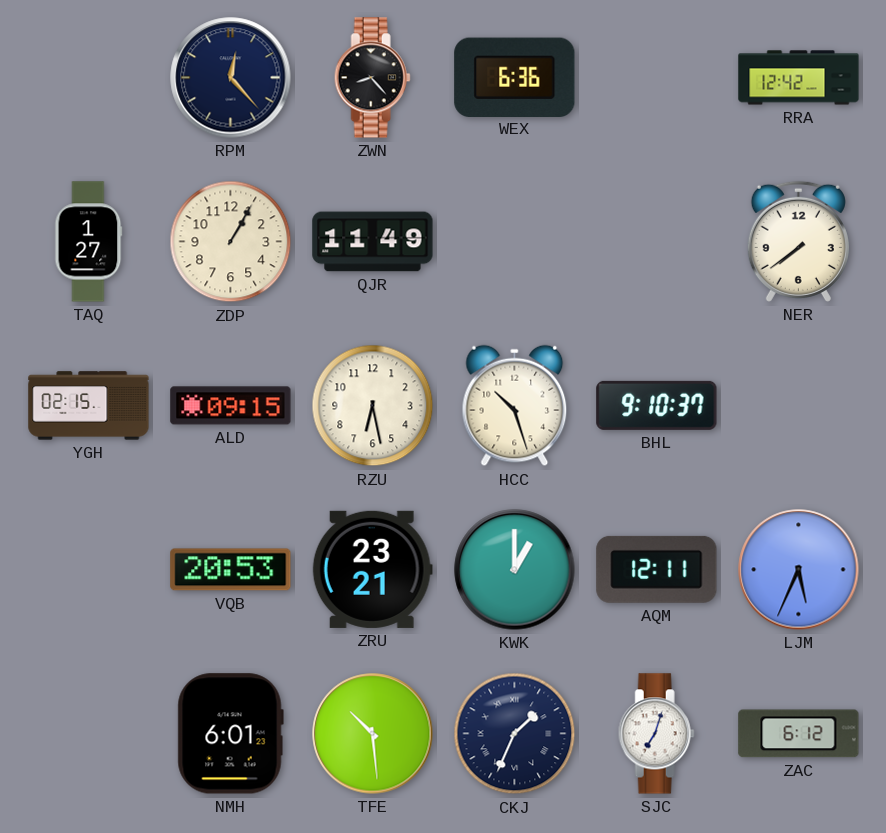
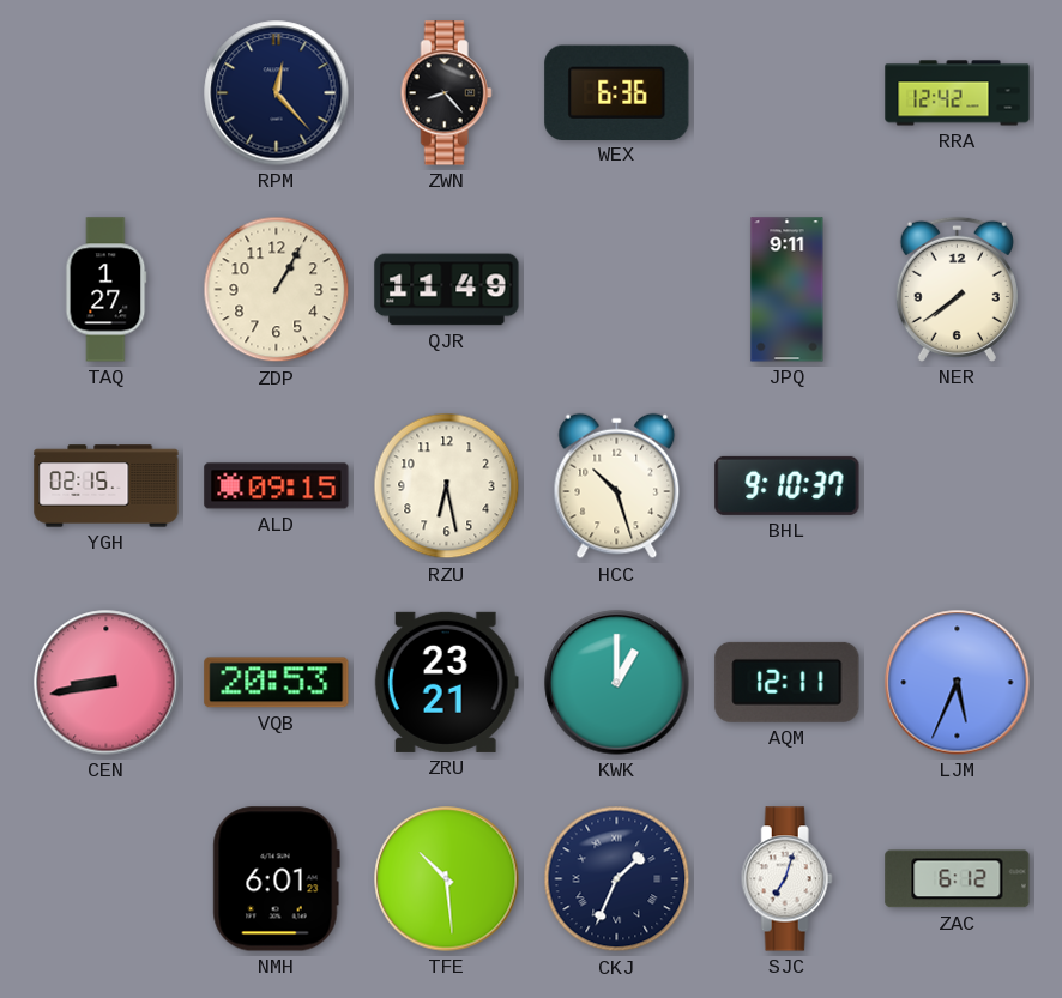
JPQ: none -> 9:11 (788, 290)
CEN: none -> 8:43 (107, 683)
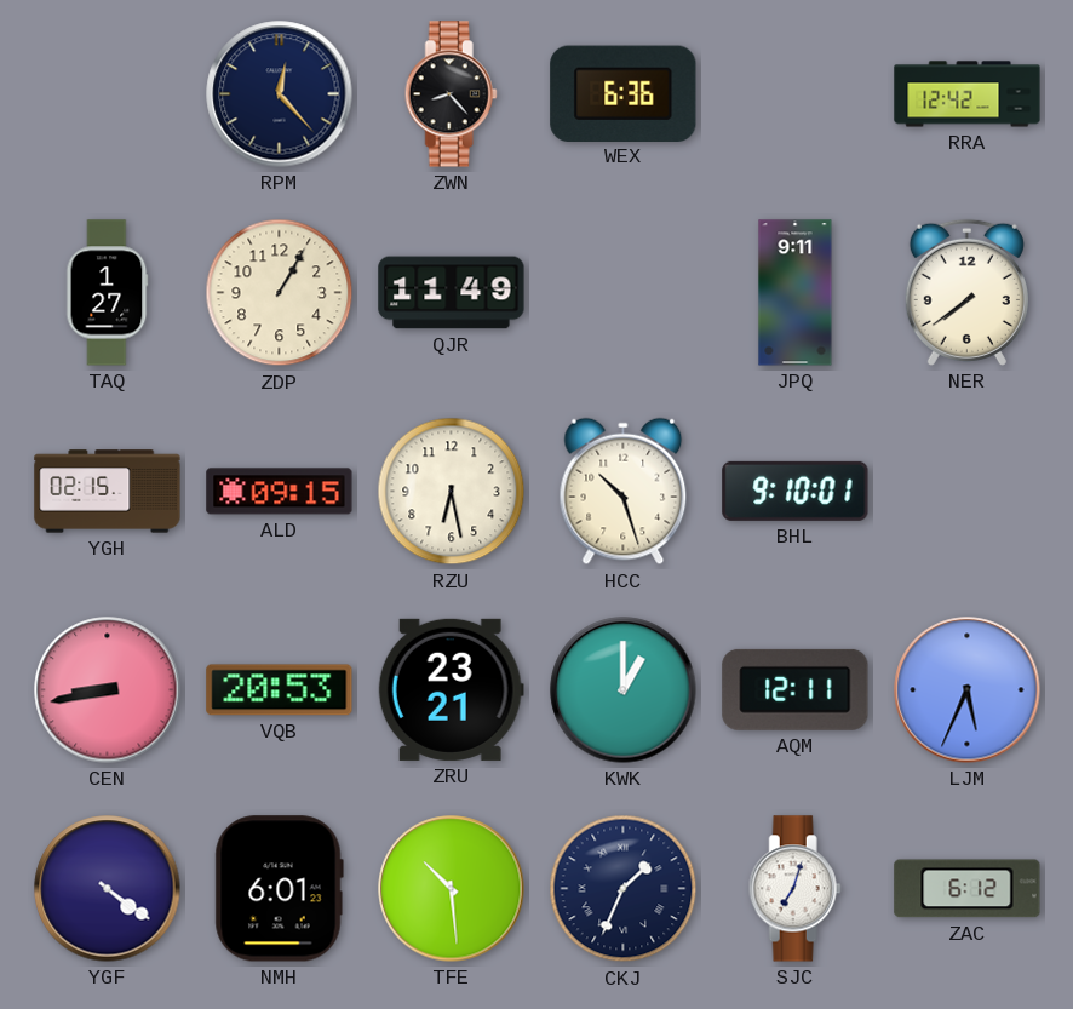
BHL: 9:10:37 -> 9:10:01 (796, 491)
YGF: none -> 4:21 (108, 889)
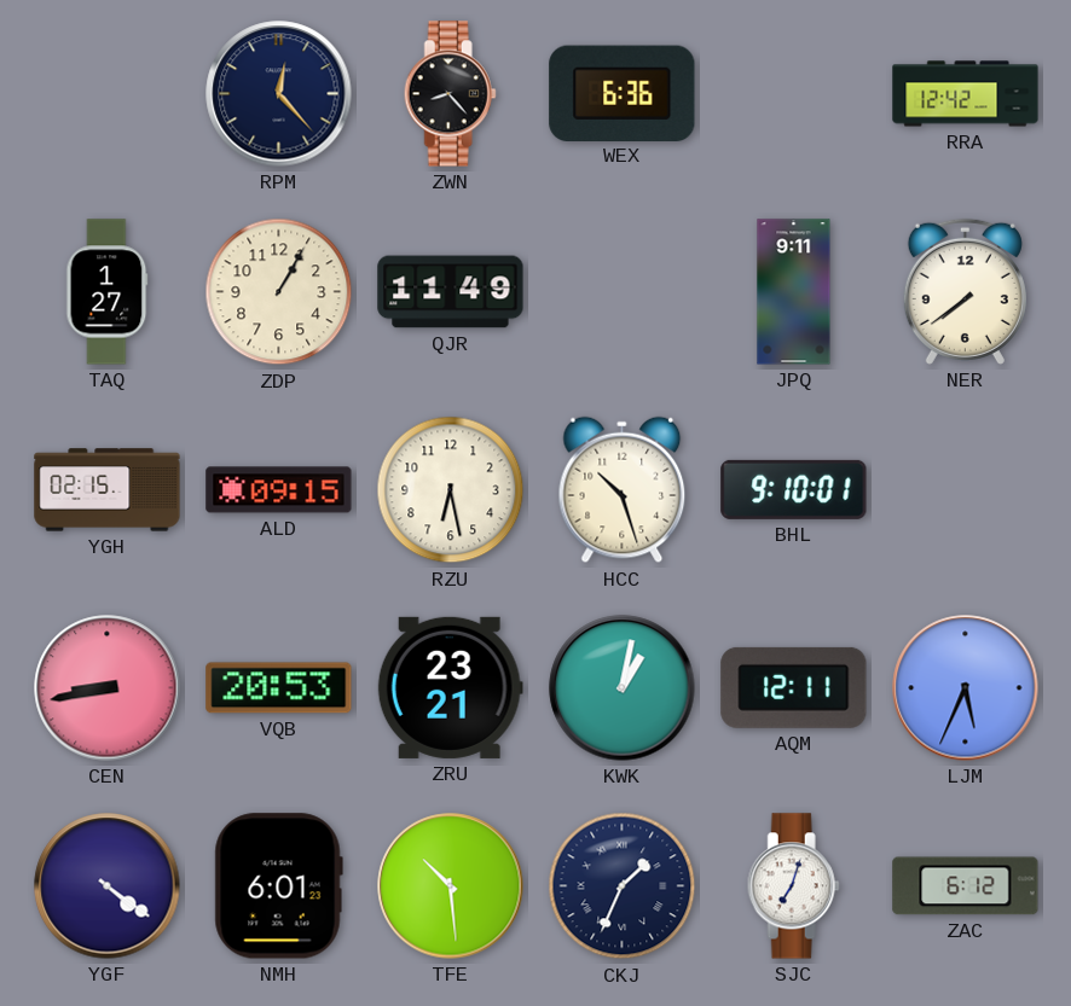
KWK: 1:00 -> 1:02 (623, 688)
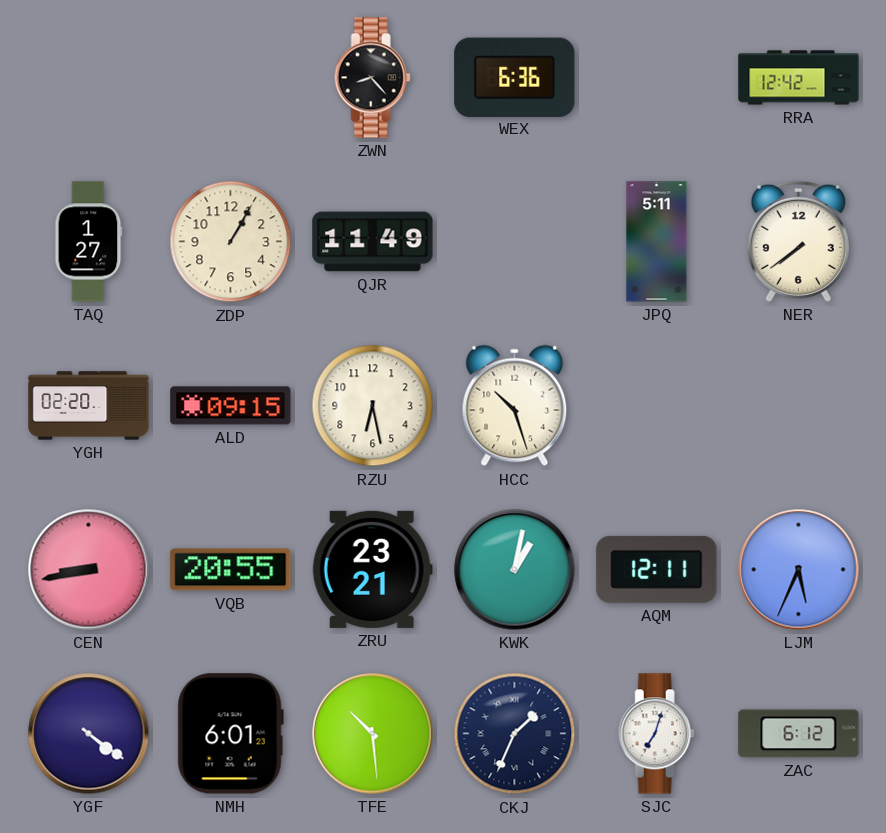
RPM: 12:23 -> none (279, 94)
JPQ: 9:11 -> 5:11 (657, 242)
YGH: 02:15 -> 02:20 (89, 406)
BHL: 9:10 -> none (794, 489)
VQB: 20:53 -> 20:55 (231, 570)
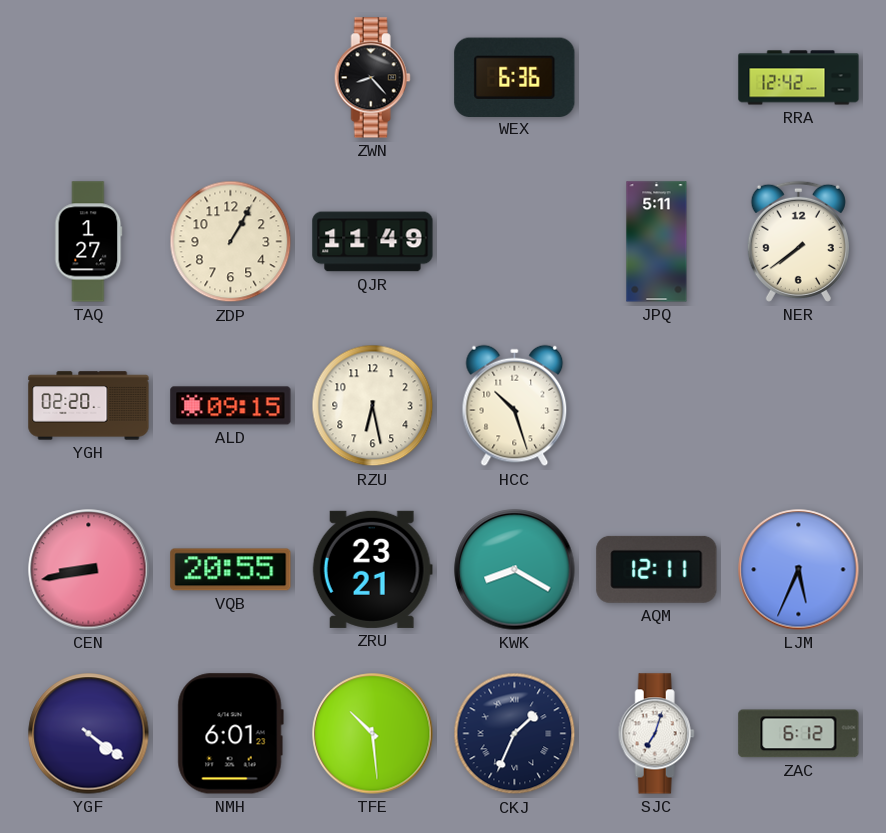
KWK: 1:02 -> 8:20 (515, 570)
